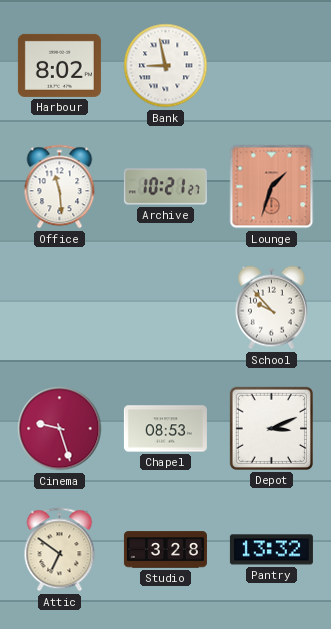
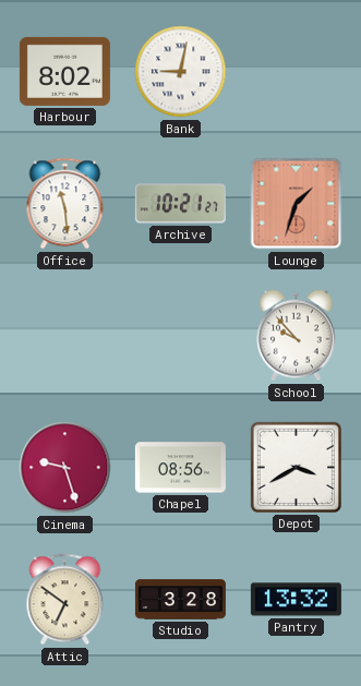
Bank: 8:58 -> 9:02 (181, 72)
Chapel: 08:53 -> 08:56 (180, 468)
Depot: 3:11 -> 3:40 (296, 467)
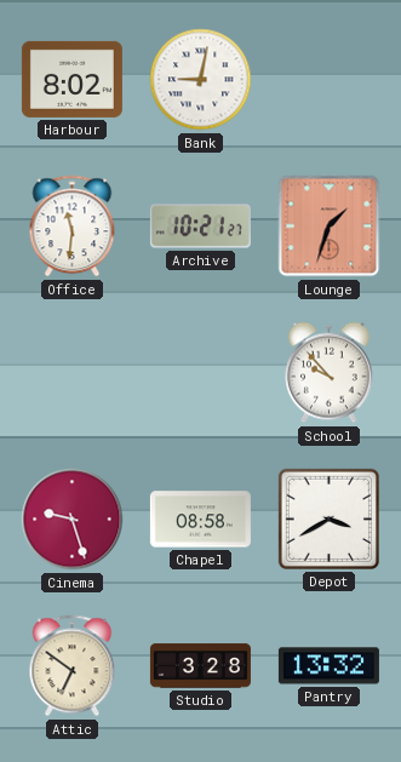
Office: 11:29 -> 11:31 (73, 227)
Chapel: 08:56 -> 08:58 (200, 520)
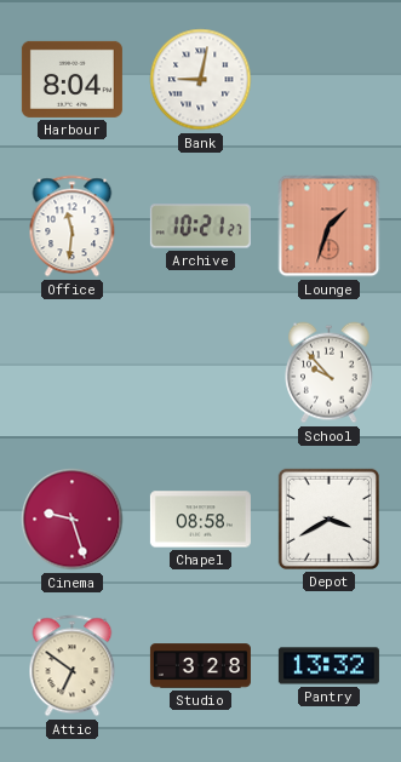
Harbour: 8:02 -> 8:04 (71, 79)
